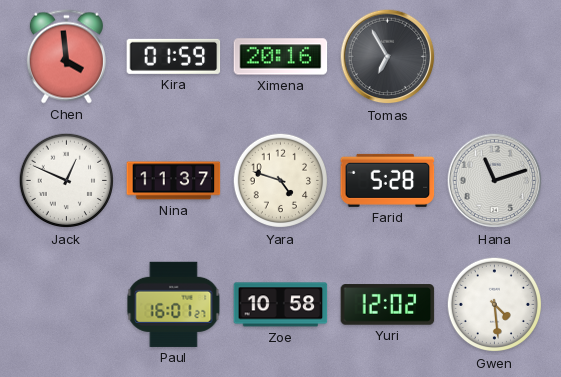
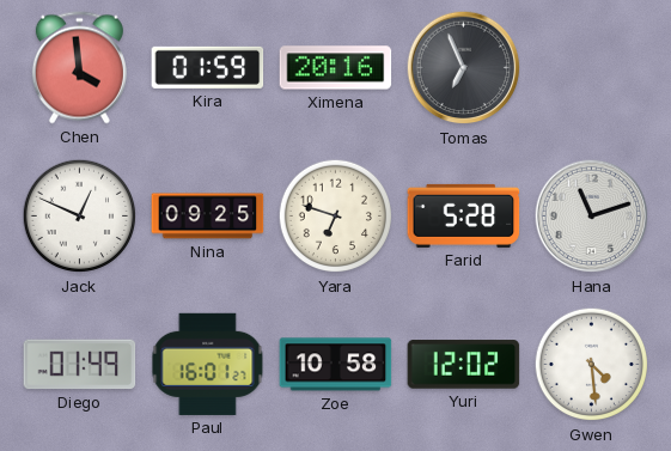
Tomas: 6:55 -> 6:56 (464, 68)
Nina: 11:37 -> 09:25 (208, 217)
Yara: 4:48 -> 6:48 (336, 217)
Diego: none -> 01:49 (80, 365)
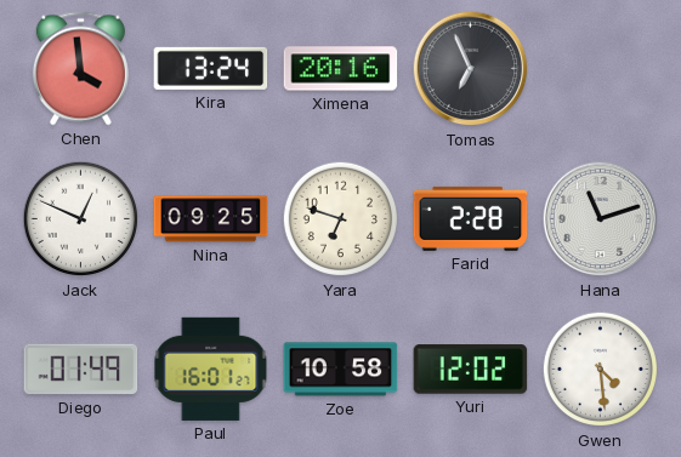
Kira: 01:59 -> 13:24 (211, 68)
Farid: 5:28 -> 2:28 (471, 218)
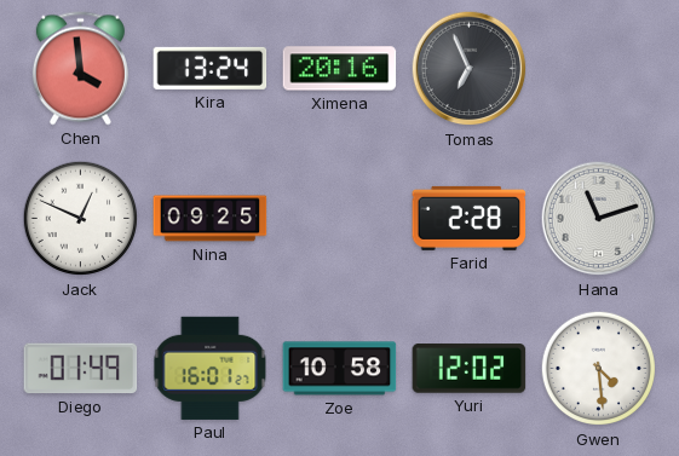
Yara: 6:48 -> none (341, 219)
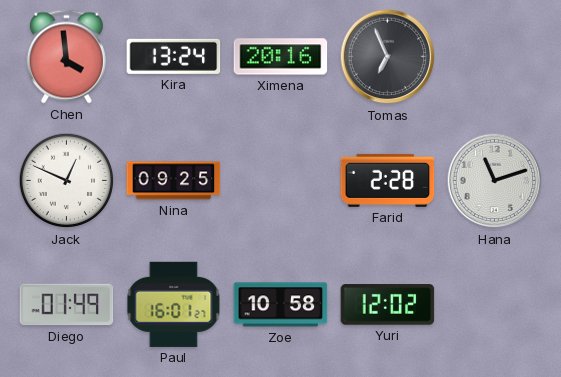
Gwen: 4:29 -> none (599, 369)
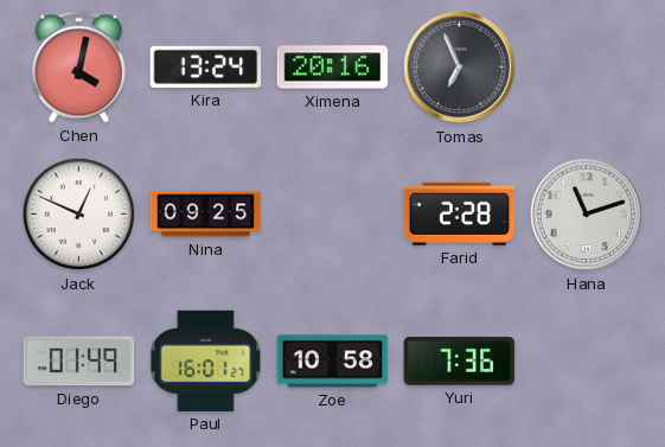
Chen: 3:59 -> 4:02 (78, 68)
Yuri: 12:02 -> 7:36 (460, 362)
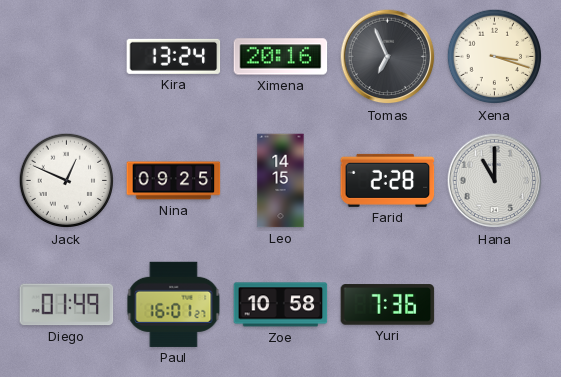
Chen: 4:02 -> none (78, 68)
Xena: none -> 3:18 (495, 57)
Leo: none -> 14:15 (281, 181)
Hana: 11:12 -> 11:00 (495, 181)
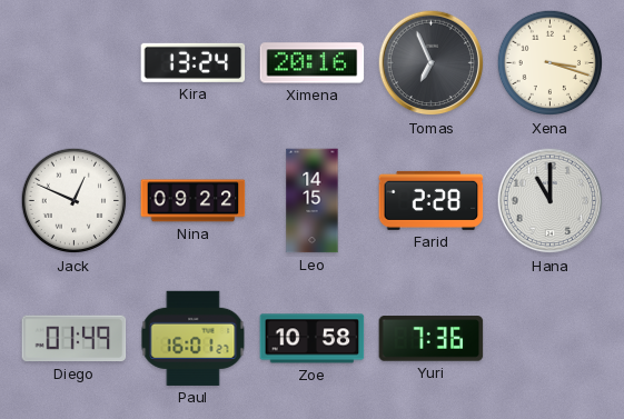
Nina: 09:25 -> 09:22 (194, 201)
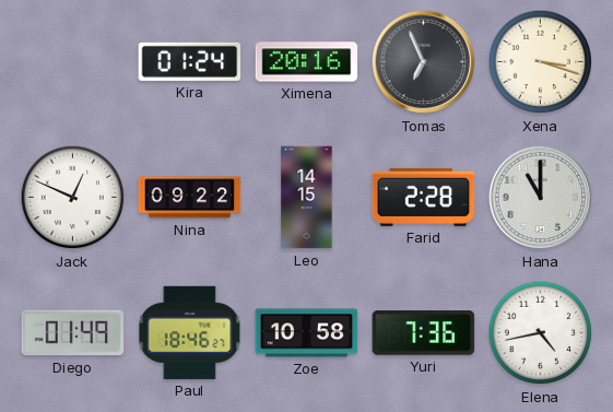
Kira: 13:24 -> 01:24 (190, 61)
Paul: 16:01 -> 18:46 (190, 332)
Elena: none -> 4:43 (541, 333)
